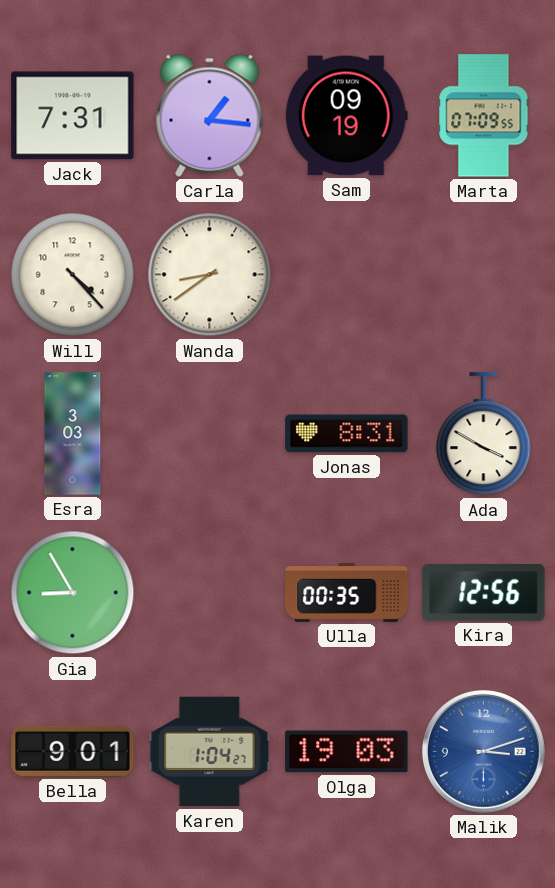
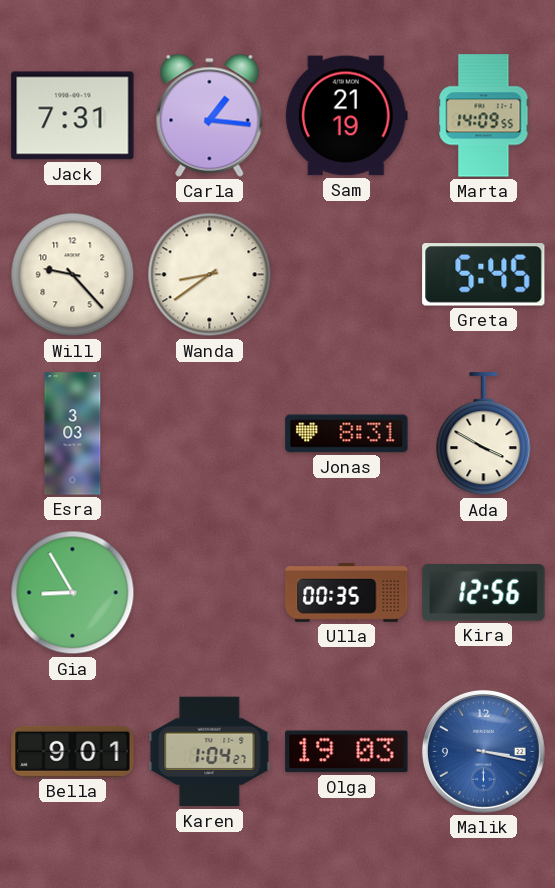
Sam: 09:19 -> 21:19 (346, 116)
Marta: 07:09 -> 14:09 (484, 116)
Will: 4:23 -> 9:23 (73, 275)
Greta: none -> 5:45 (484, 275)
Malik: 3:12 -> 3:17 (483, 751)
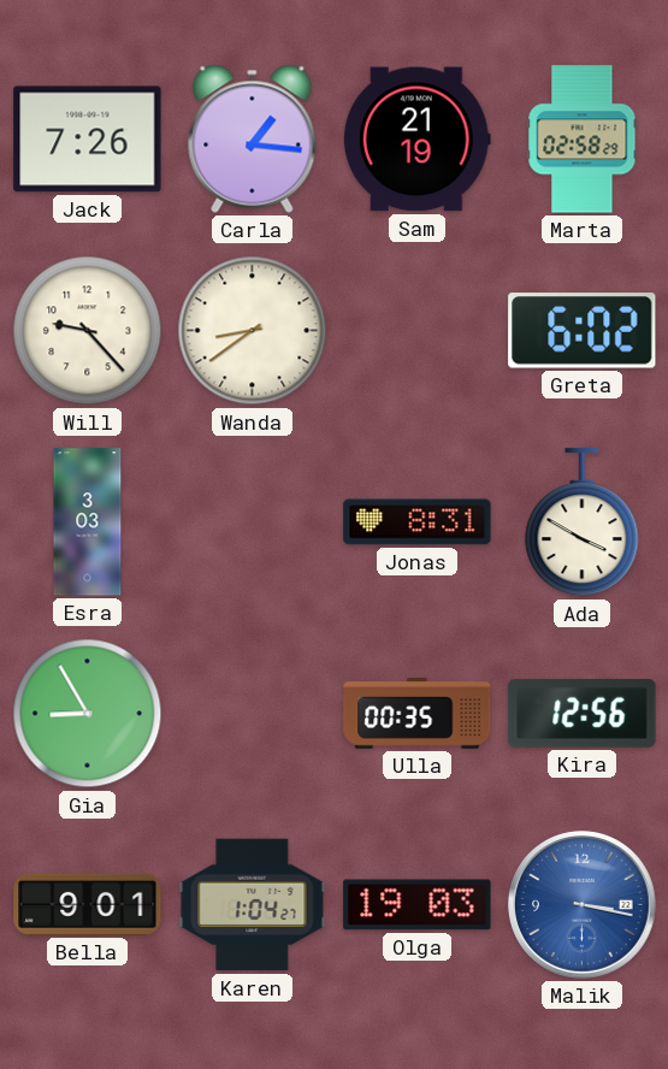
Jack: 7:31 -> 7:26 (88, 140)
Marta: 14:09 -> 02:58 (583, 140)
Greta: 5:45 -> 6:02 (583, 331)
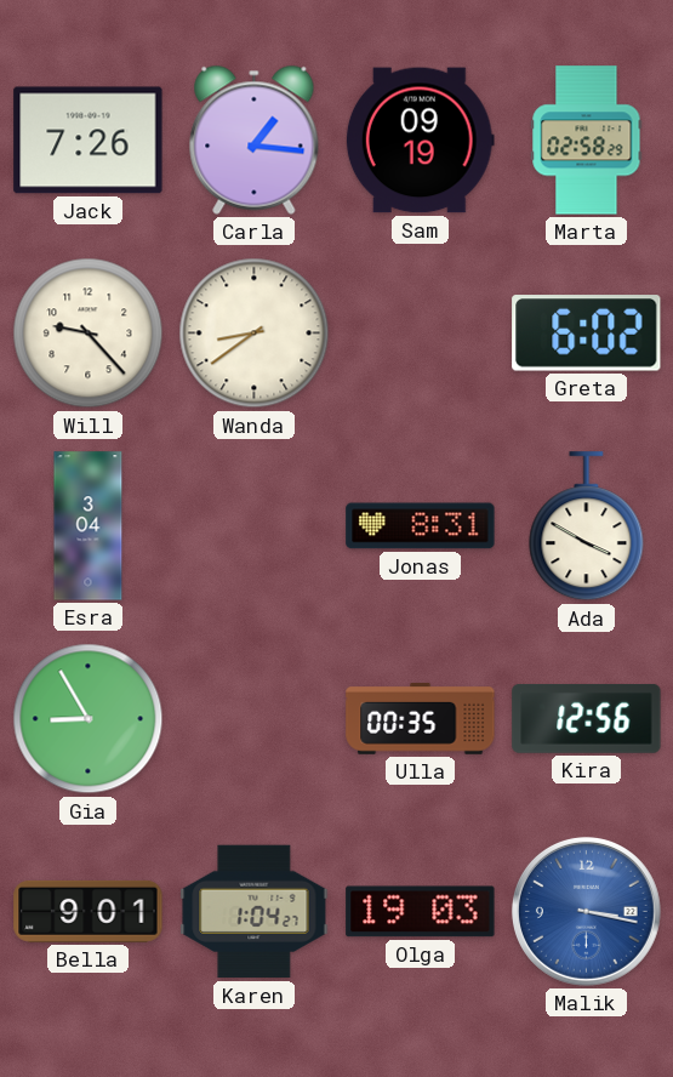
Sam: 21:19 -> 09:19 (420, 141)
Esra: 3:03 -> 3:04 (89, 526)
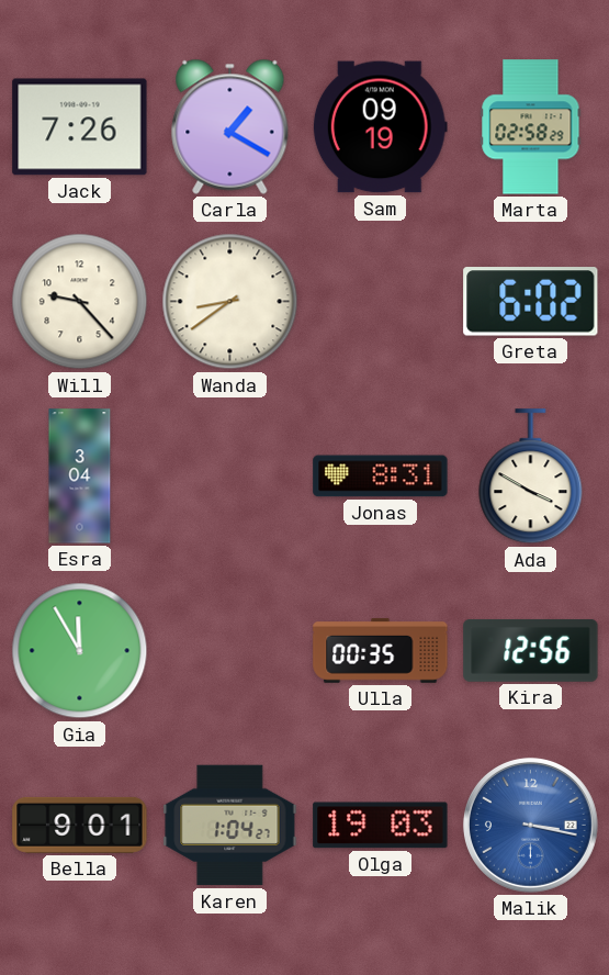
Carla: 1:16 -> 1:20 (230, 126)
Gia: 8:55 -> 11:55 (80, 651)
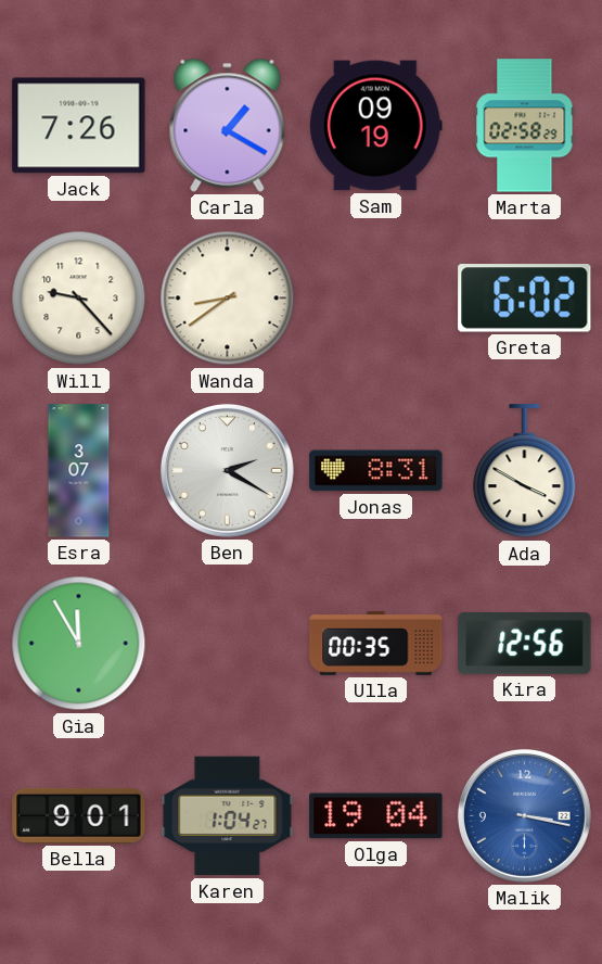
Esra: 3:04 -> 3:07 (79, 471)
Ben: none -> 2:20 (227, 470)
Olga: 19:03 -> 19:04 (376, 816)
